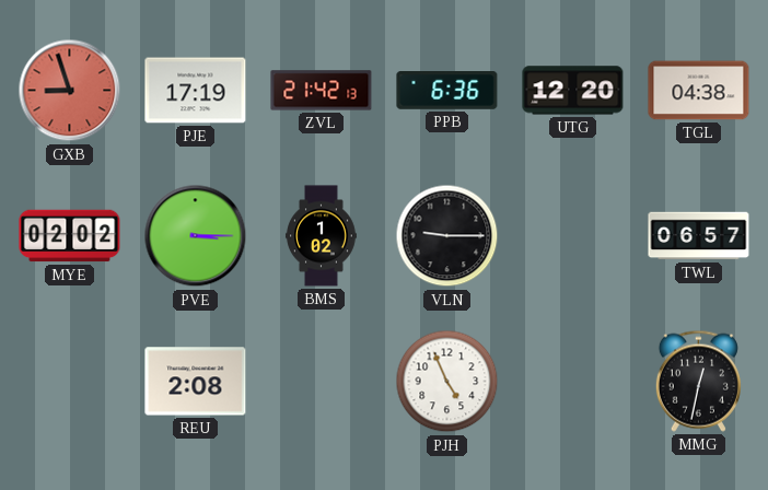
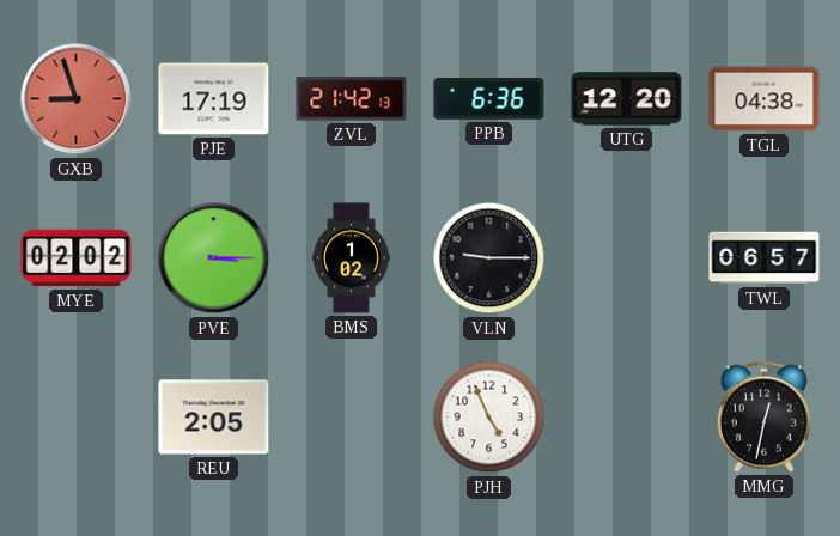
REU: 2:08 -> 2:05 (214, 418)
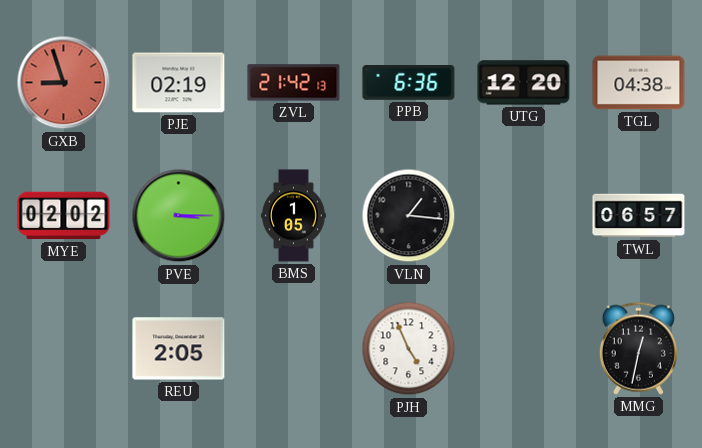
PJE: 17:19 -> 02:19 (179, 83)
BMS: 1:02 -> 1:05 (294, 216)
VLN: 9:15 -> 1:16 (409, 216)
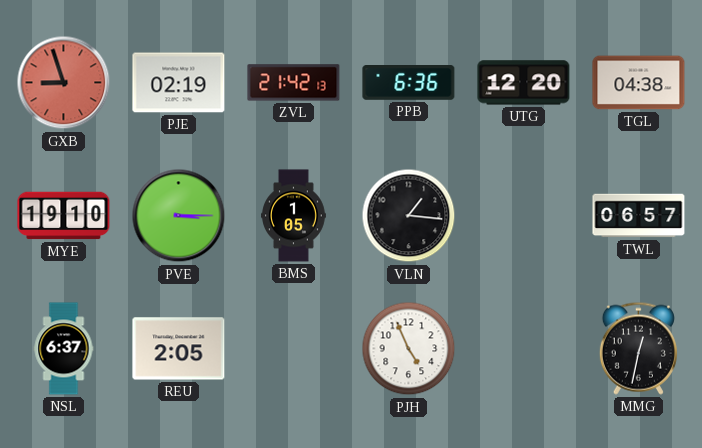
MYE: 02:02 -> 19:10 (64, 216)
NSL: none -> 6:37 (64, 349)
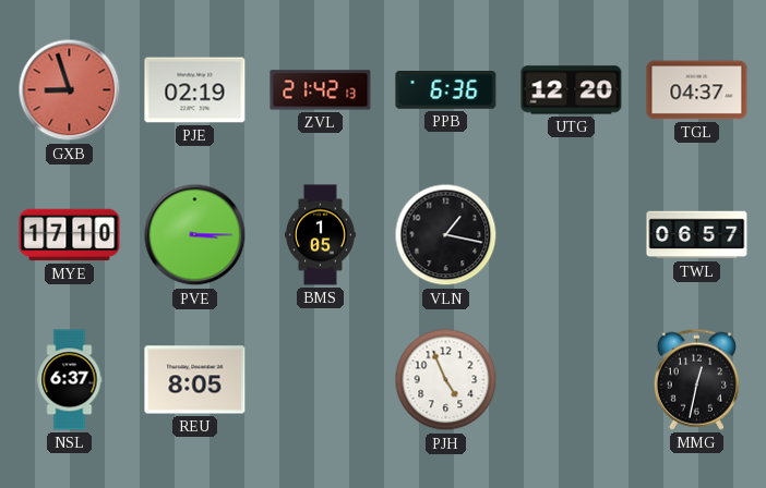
TGL: 04:38 -> 04:37 (697, 90)
MYE: 19:10 -> 17:10 (70, 235)
VLN: 1:16 -> 1:17 (446, 235)
REU: 2:05 -> 8:05 (195, 380)
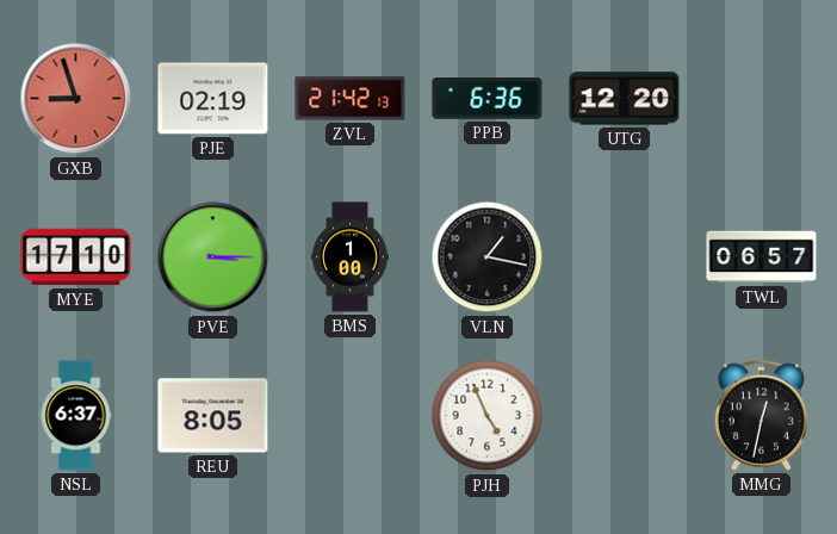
TGL: 04:37 -> none (697, 90)
BMS: 1:05 -> 1:00 (351, 257)
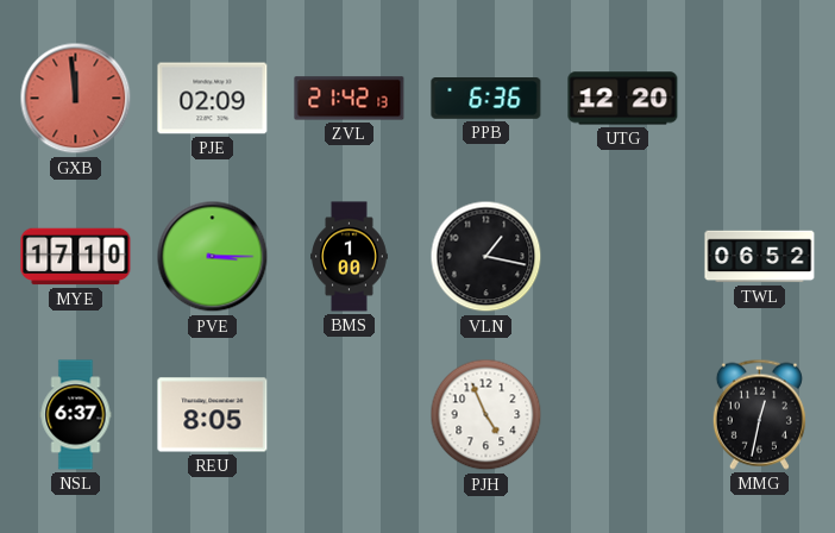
GXB: 8:57 -> 11:59 (76, 99)
PJE: 02:19 -> 02:09 (213, 99)
TWL: 06:57 -> 06:52 (760, 257)
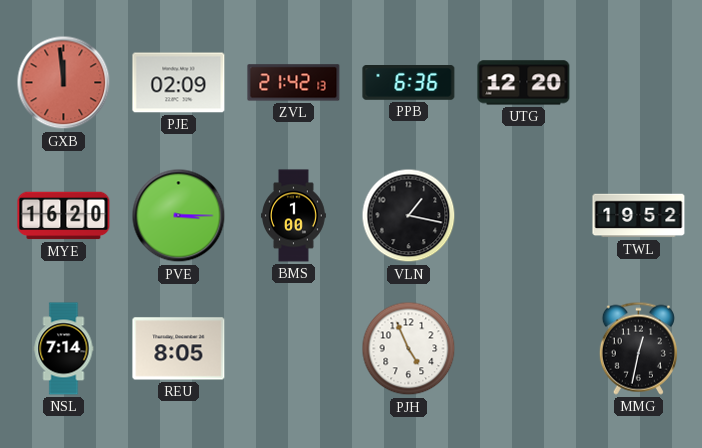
MYE: 17:10 -> 16:20 (64, 216)
TWL: 06:52 -> 19:52 (639, 216)
NSL: 6:37 -> 7:14 (64, 349)
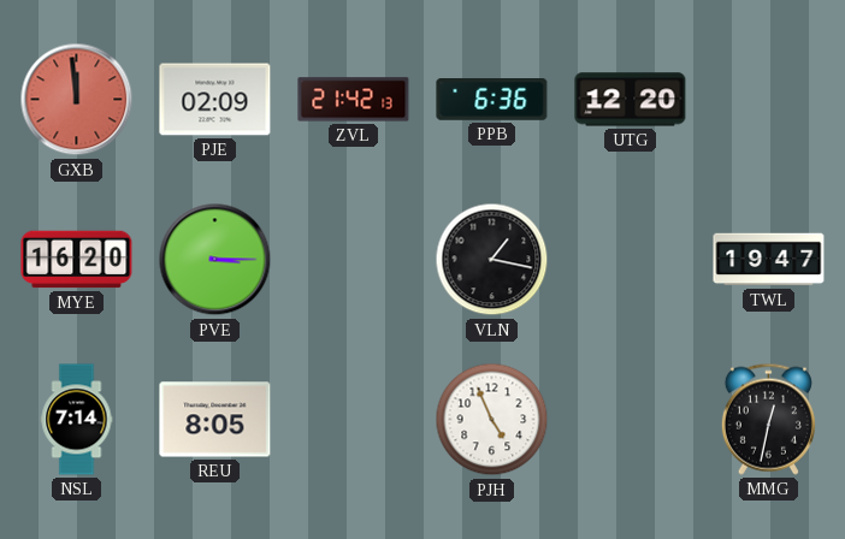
BMS: 1:00 -> none (294, 216)
TWL: 19:52 -> 19:47 (769, 260)
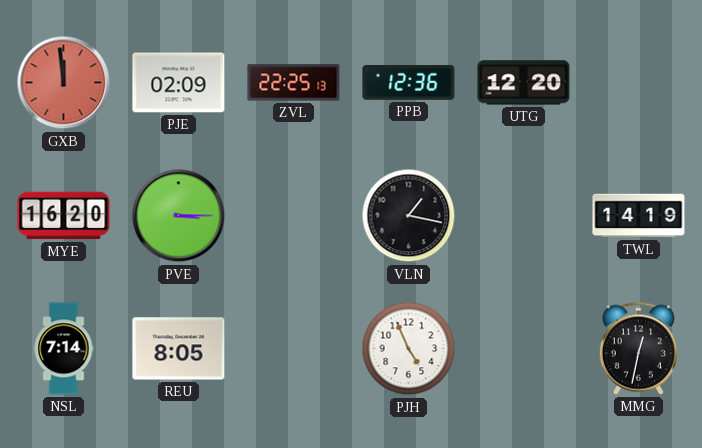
ZVL: 21:42 -> 22:25 (294, 83)
PPB: 6:36 -> 12:36 (409, 83)
TWL: 19:47 -> 14:19 (639, 216)
